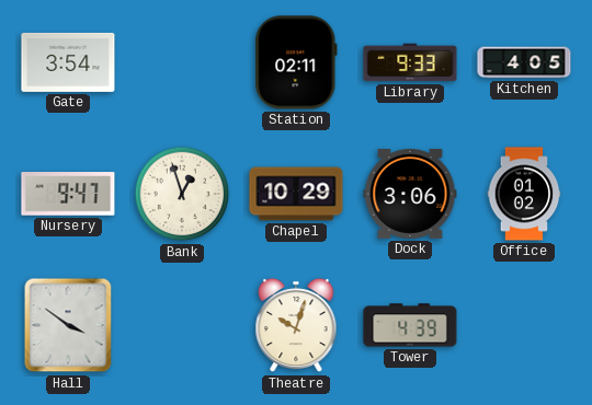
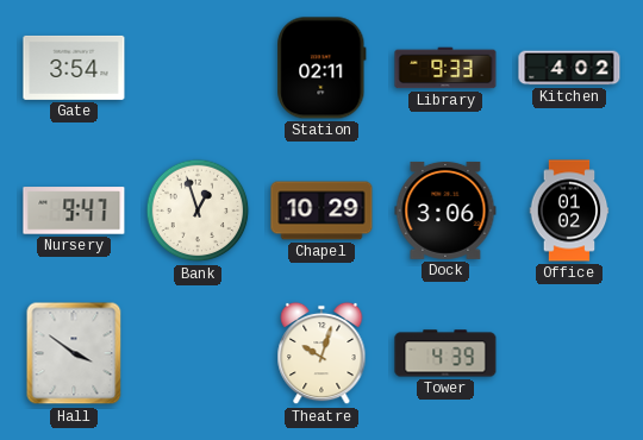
Kitchen: 4:05 -> 4:02 (569, 68)
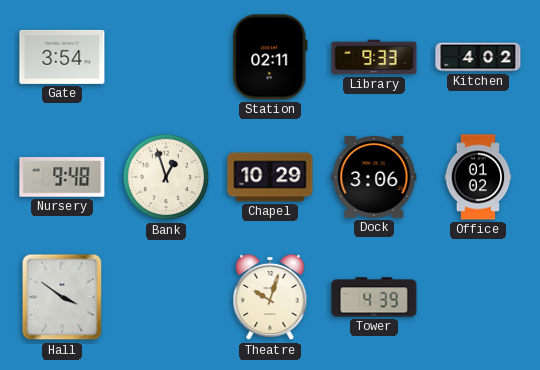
Nursery: 9:47 -> 9:48 (62, 177)
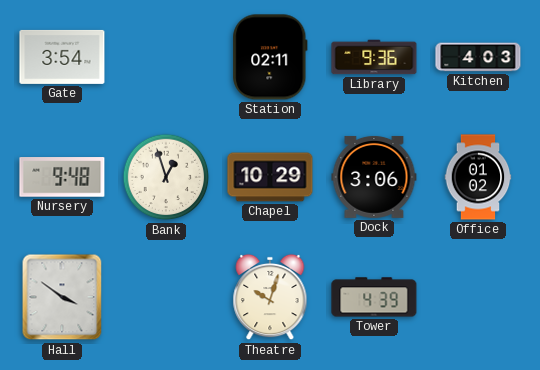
Library: 9:33 -> 9:36 (374, 57)
Kitchen: 4:02 -> 4:03 (478, 57)
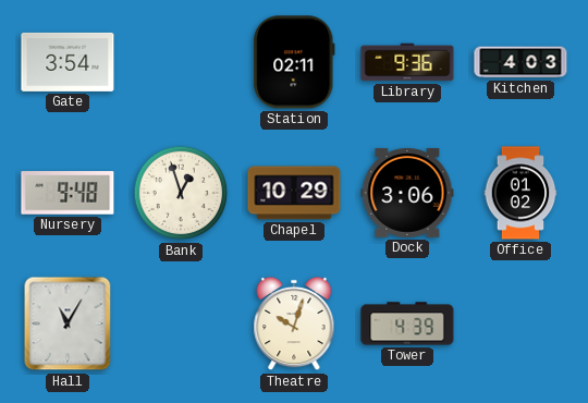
Hall: 3:51 -> 11:05 (68, 323)
